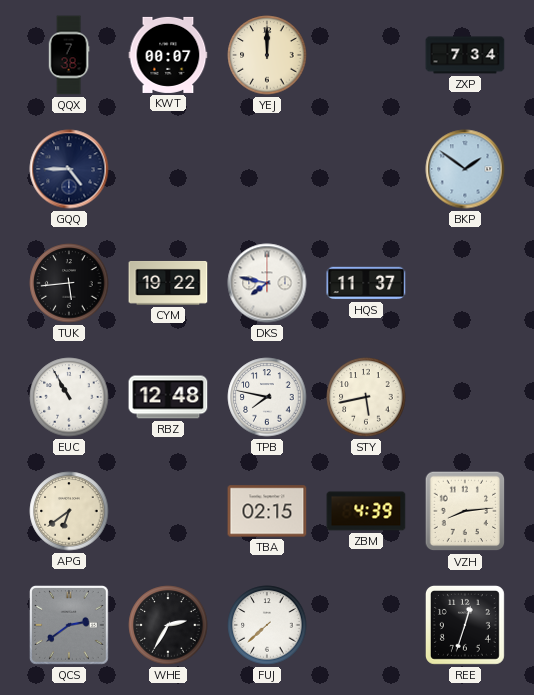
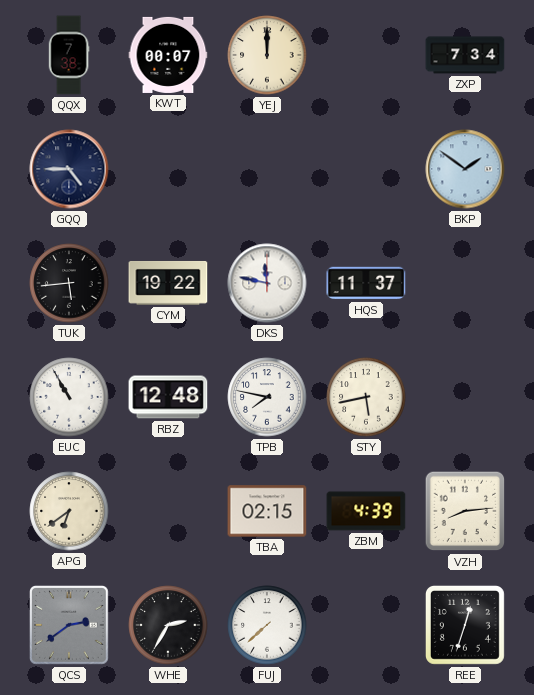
DKS: 7:47 -> 11:47 (267, 283)
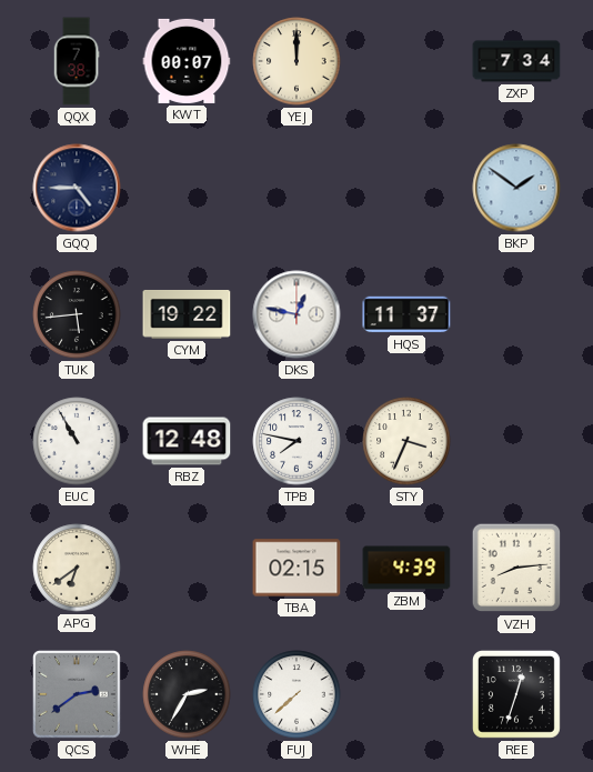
DKS: 11:47 -> 12:47 (296, 314)
STY: 5:43 -> 3:34 (406, 441)
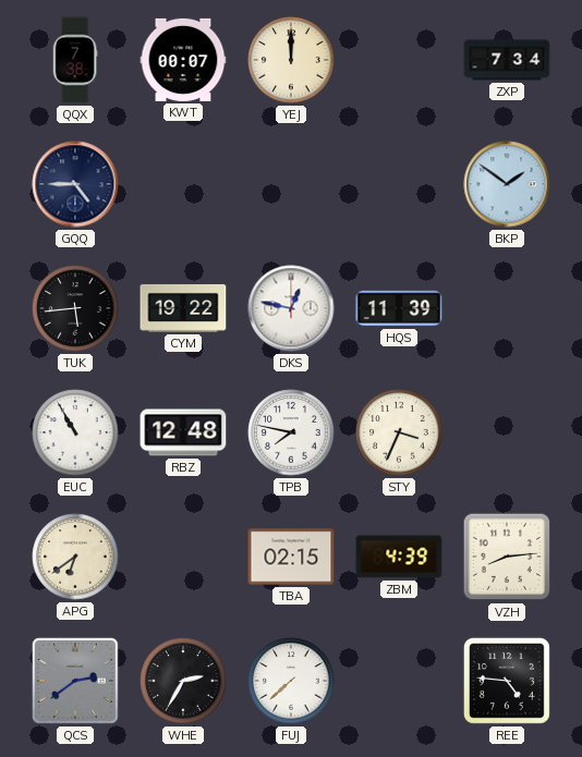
HQS: 11:37 -> 11:39 (399, 308)
REE: 12:33 -> 4:46 (507, 681)
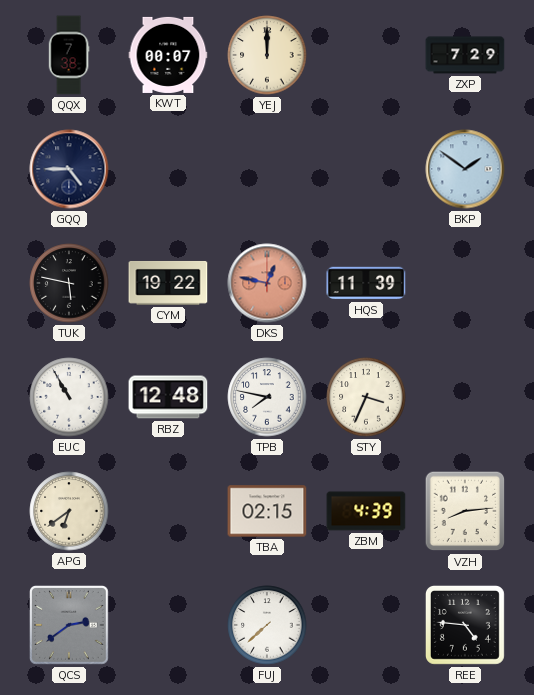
ZXP: 7:34 -> 7:29 (465, 55)
TUK: 5:44 -> 5:47 (69, 283)
DKS dial: white -> salmon (267, 283)
WHE: 2:35 -> none (183, 681)
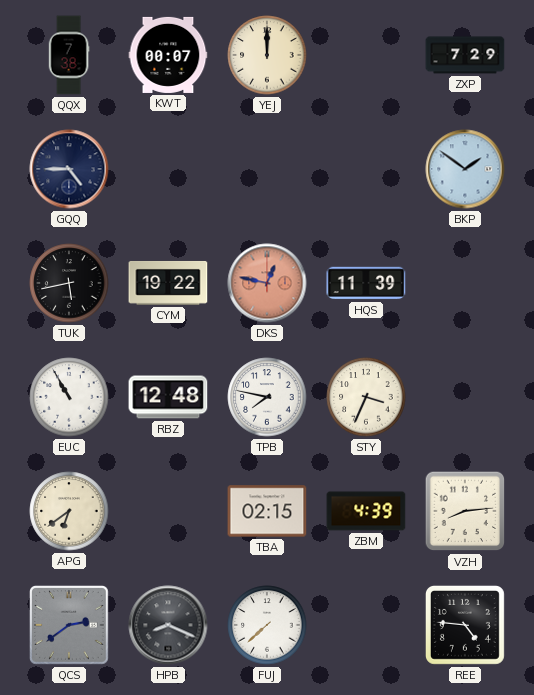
TUK: 5:47 -> 5:43 (69, 283)
HPB: none -> 8:19 (168, 625)
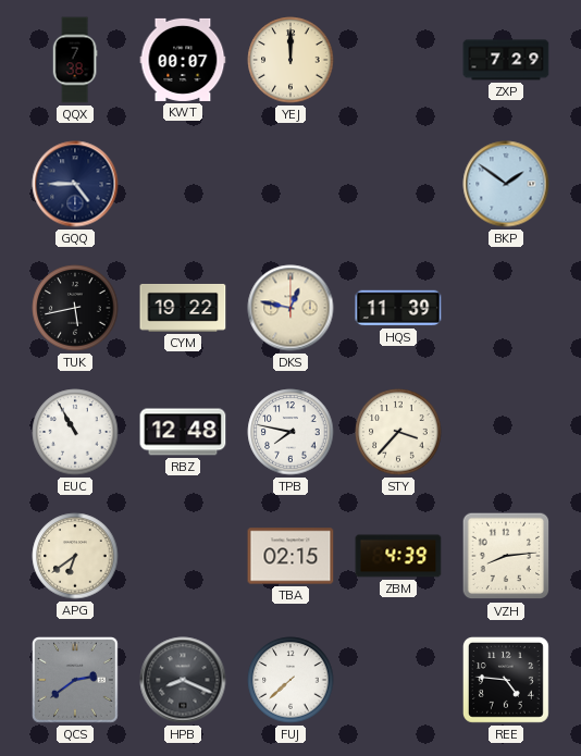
DKS dial: salmon -> cream (290, 308)
STY: 3:34 -> 3:37 (398, 432)
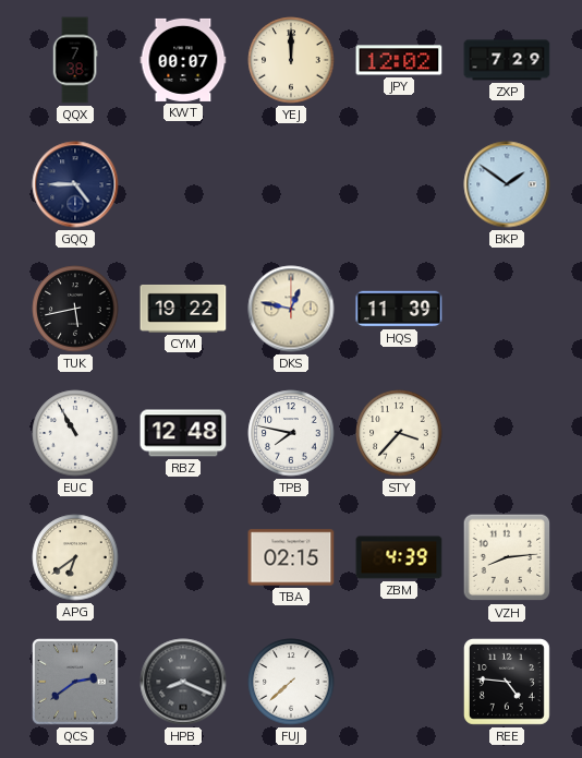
JPY: none -> 12:02 (399, 60)
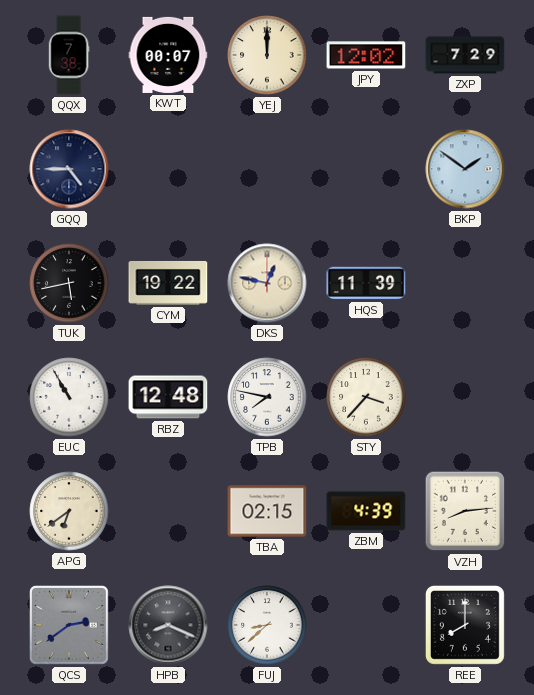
FUJ: 7:38 -> 8:38 (267, 625)
REE: 4:46 -> 8:00 (465, 625)
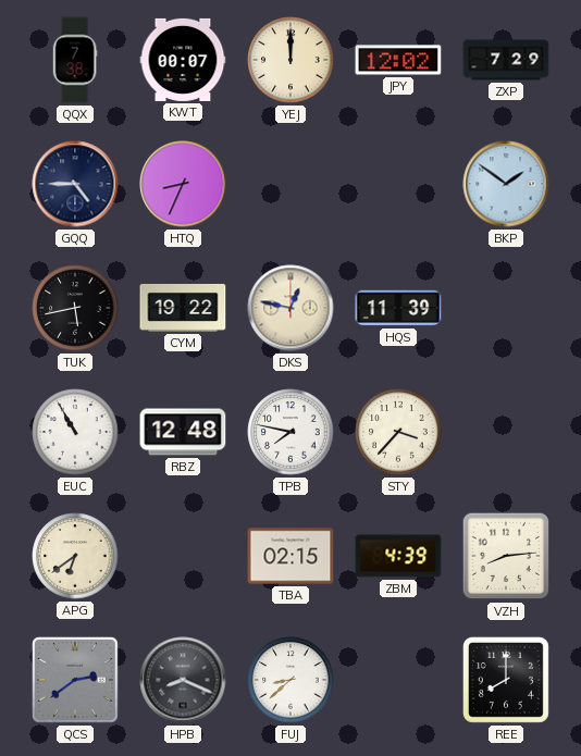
HTQ: none -> 8:34 (183, 184)
